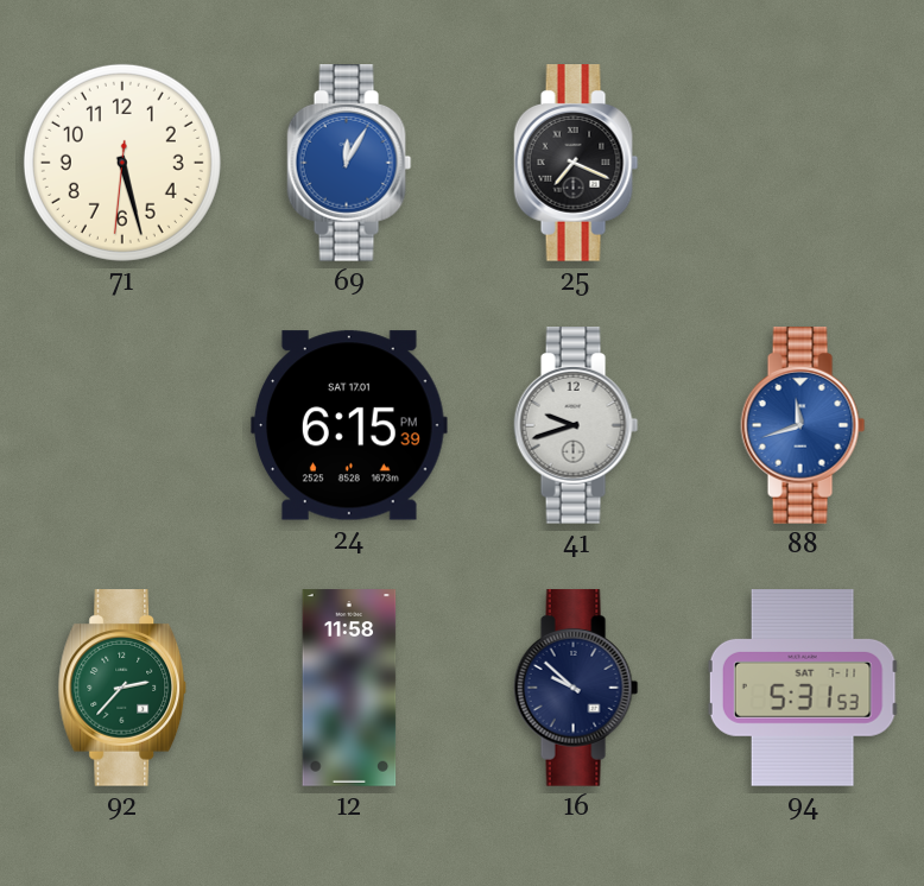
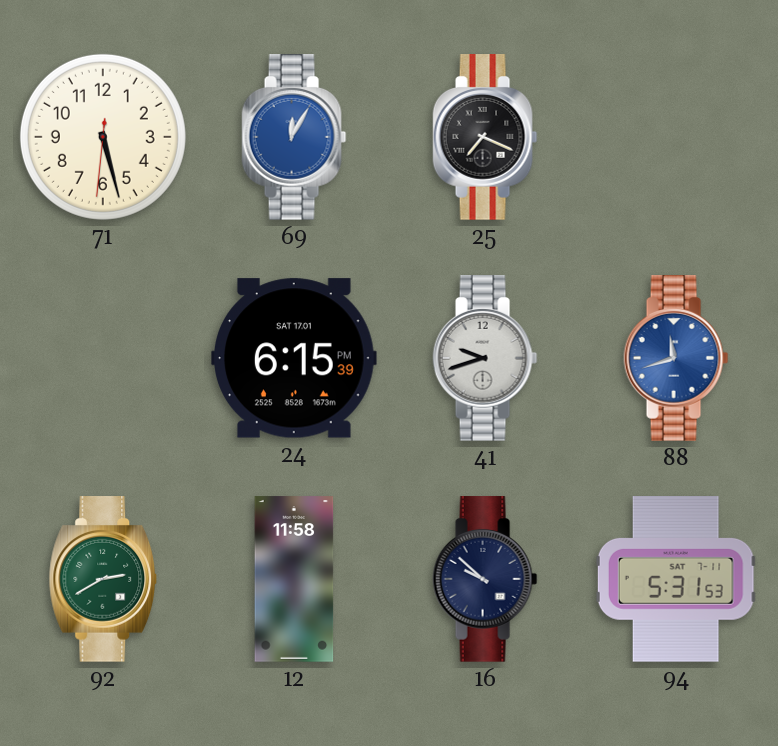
92: 2:37 -> 2:40 (103, 579)
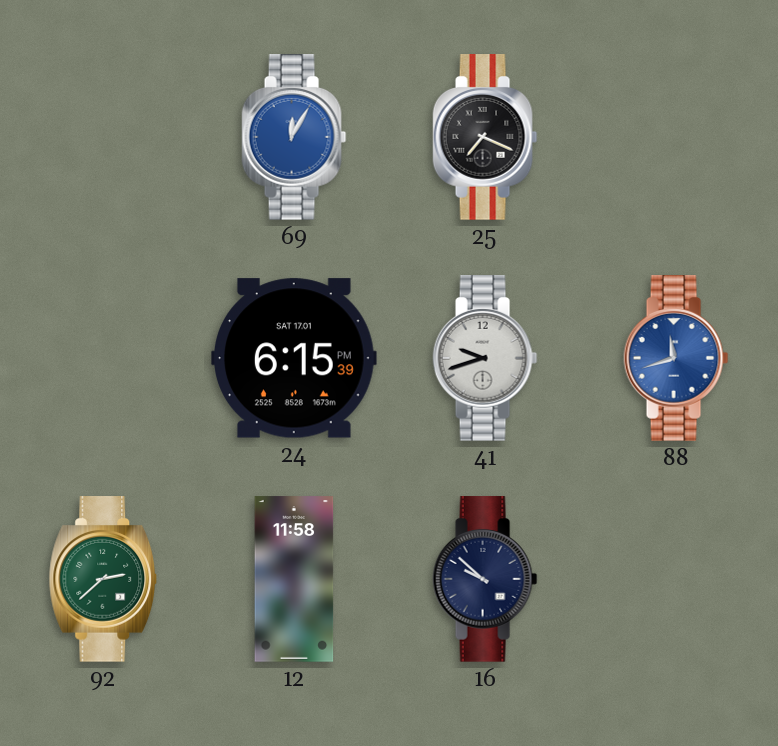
71: 5:27 -> none (103, 137)
92: 2:40 -> 2:38 (103, 579)
94: 5:31 -> none (676, 580)
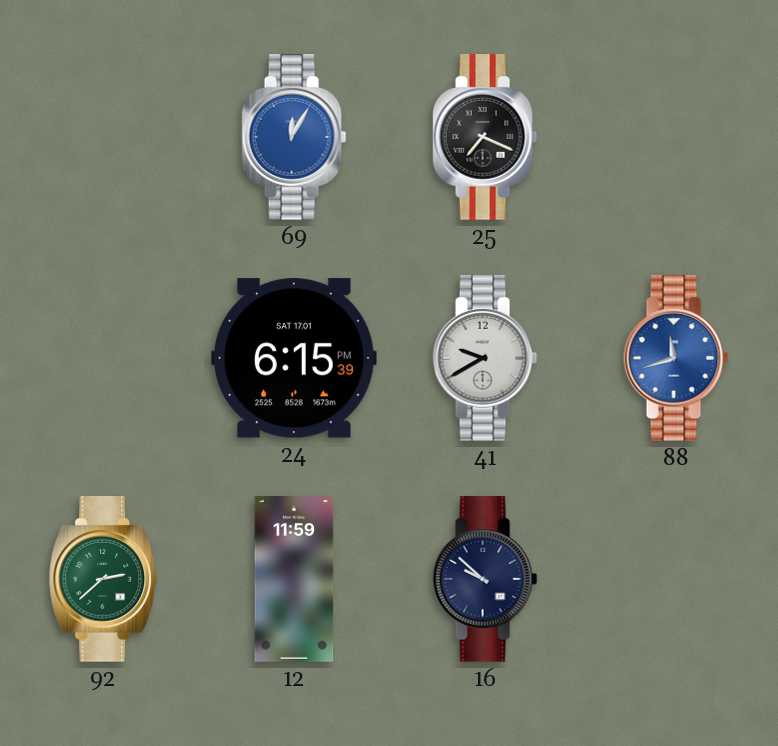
41: 9:42 -> 9:40 (485, 358)
12: 11:58 -> 11:59 (294, 579)
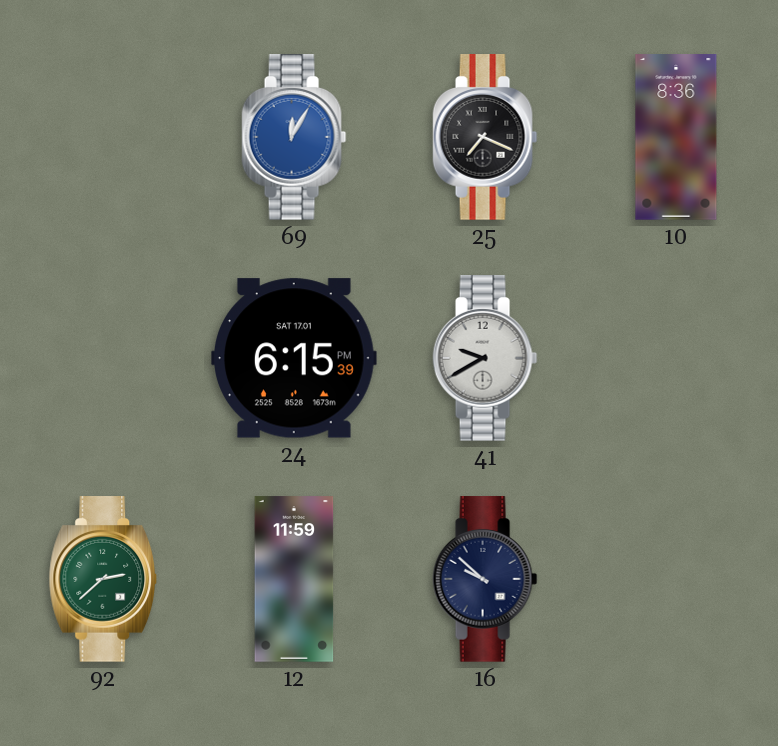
10: none -> 8:36 (676, 137)
88: 11:42 -> none (676, 358)
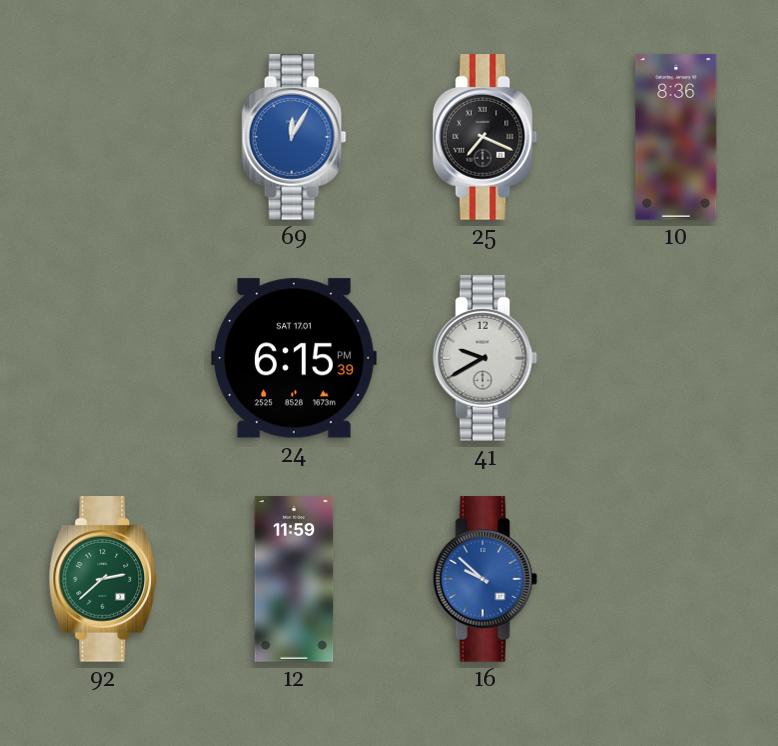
16 dial: navy -> blue (485, 579)
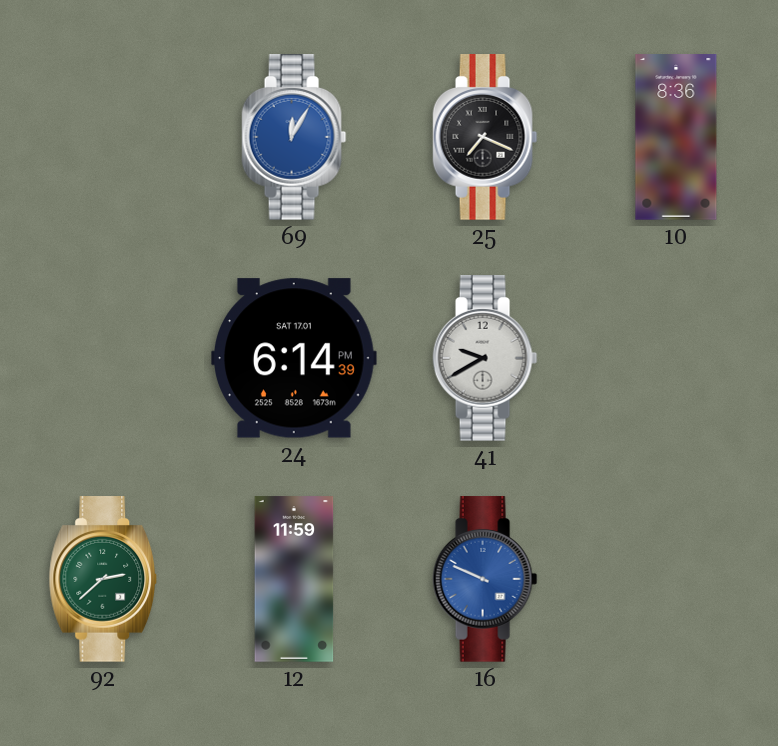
24: 6:15 -> 6:14 (295, 358)
16: 9:52 -> 9:49 (485, 579)
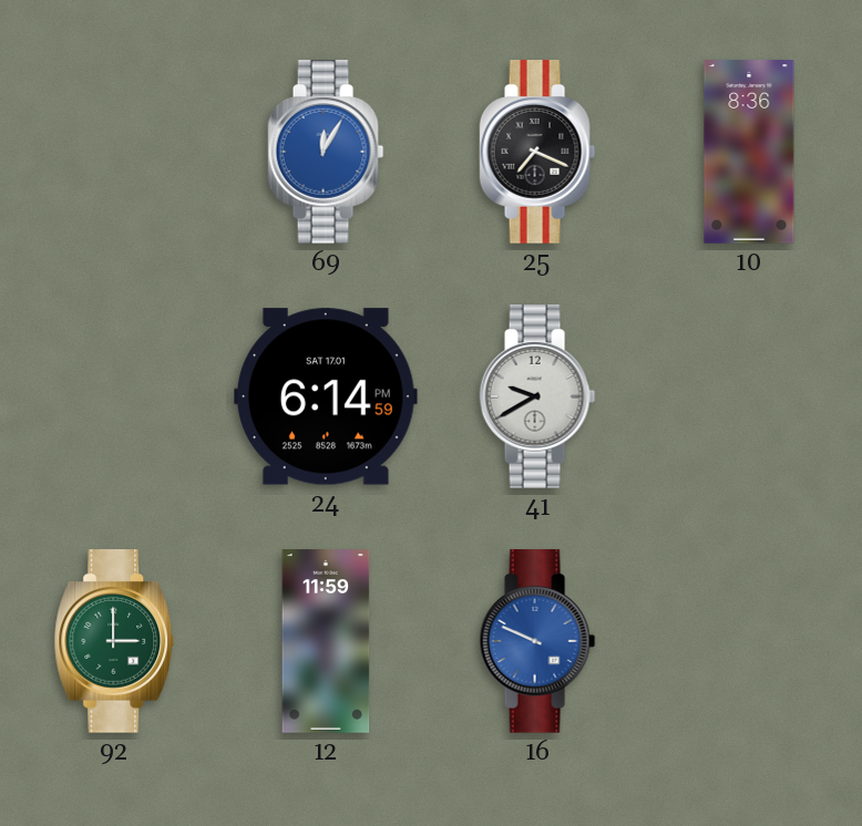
24: 6:14:39 PM -> 6:14:59 PM (327, 396)
92: 2:38 -> 3:00 (114, 641)
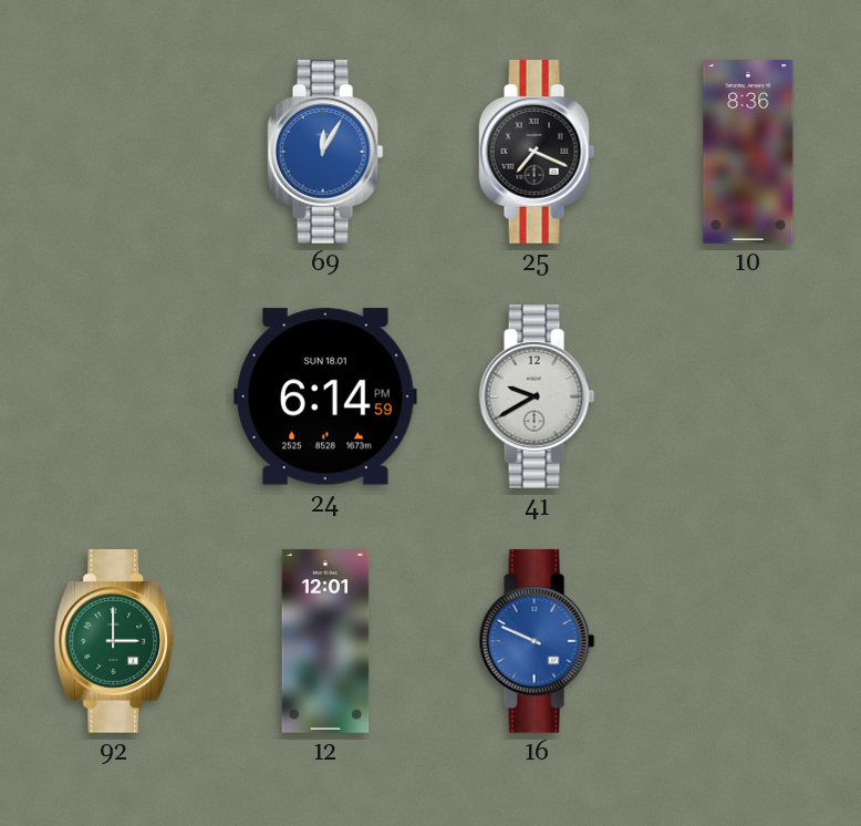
24 date: SAT 17.01 -> SUN 18.01 (326, 396)
12: 11:59 -> 12:01 (325, 641)
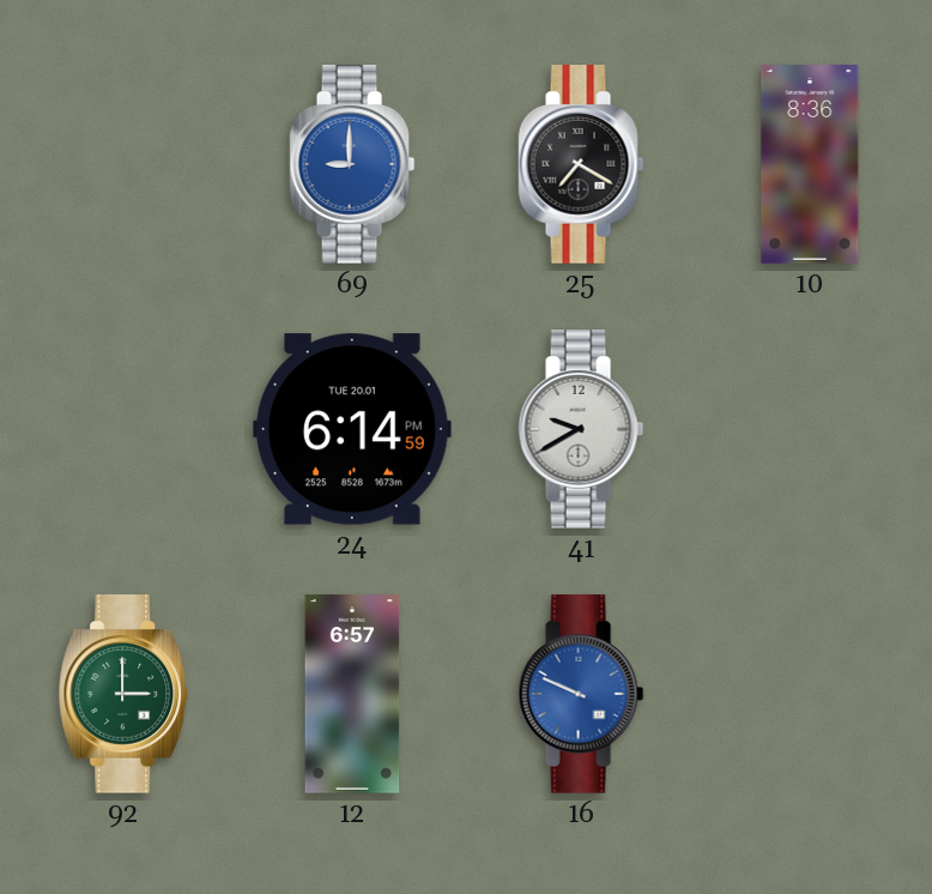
69: 12:05 -> 9:00 (352, 164)
25: 7:19 -> 7:20 (581, 164)
24 date: SUN 18.01 -> TUE 20.01 (353, 429)
12: 12:01 -> 6:57 (352, 694)
